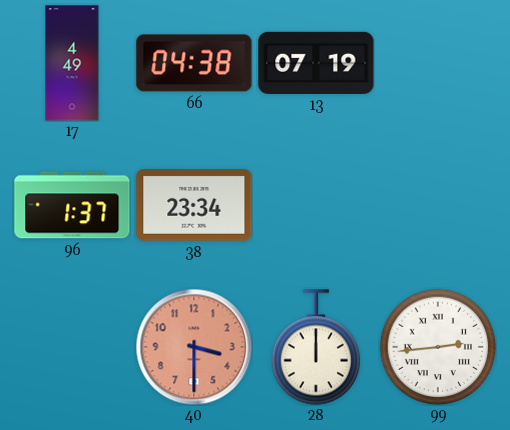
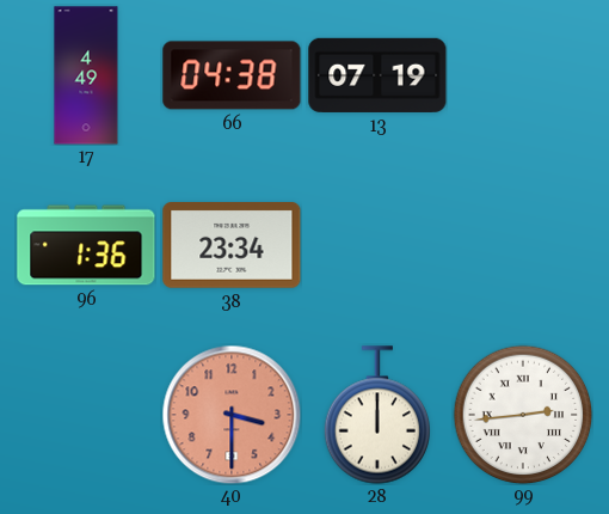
96: 1:37 -> 1:36 (86, 245)
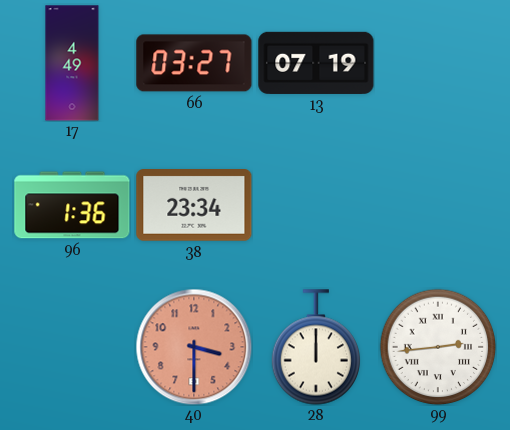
66: 04:38 -> 03:27 (194, 63)
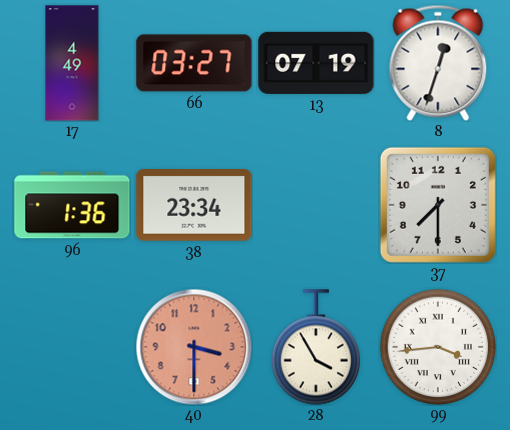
8: none -> 12:33 (438, 63)
37: none -> 7:30 (438, 205)
28: 12:00 -> 3:55 (316, 347)
99: 2:44 -> 3:44 (438, 347)
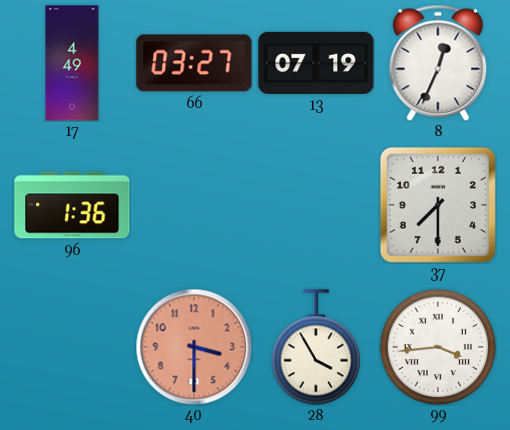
8: 12:33 -> 12:34 (438, 63)
38: 23:34 -> none (194, 206)
